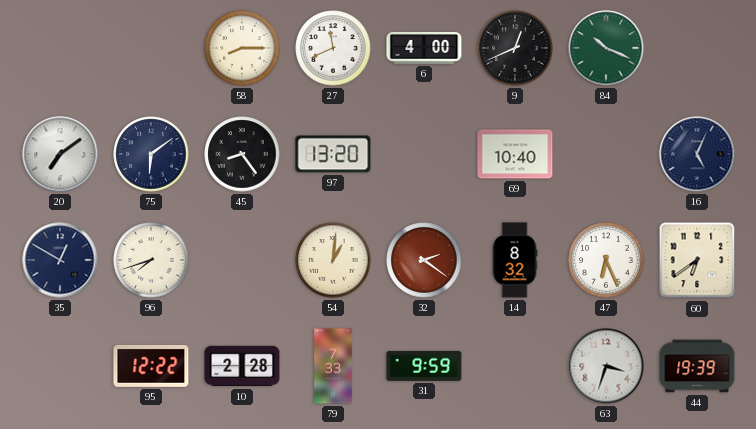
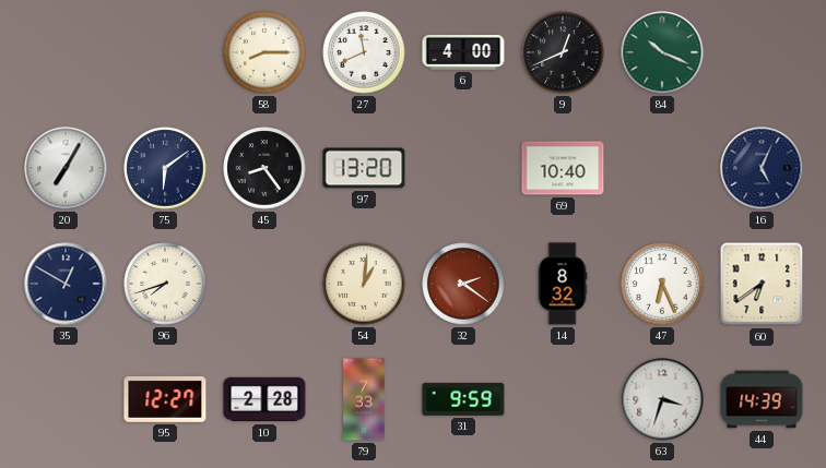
20: 7:09 -> 7:05 (66, 168)
95: 12:22 -> 12:27 (165, 399)
44: 19:39 -> 14:39 (762, 399)
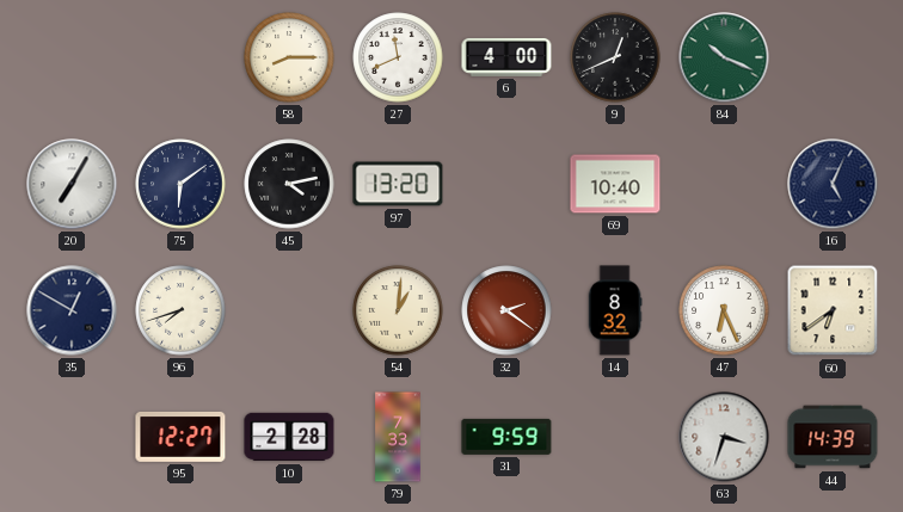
45: 8:24 -> 4:13 (289, 184)
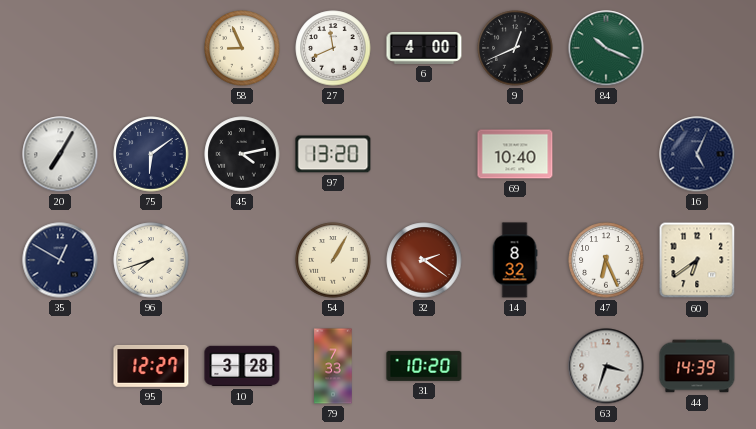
58: 8:15 -> 8:56 (242, 48)
54: 1:01 -> 1:05 (333, 260)
10: 2:28 -> 3:28 (242, 366)
31: 9:59 -> 10:20 (424, 366)
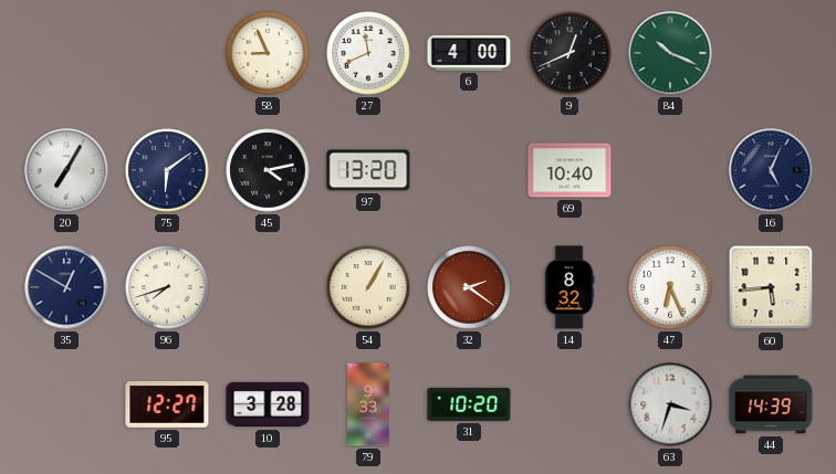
60: 6:39 -> 5:44 (771, 287)
79: 7:33 -> 9:33 (368, 404)
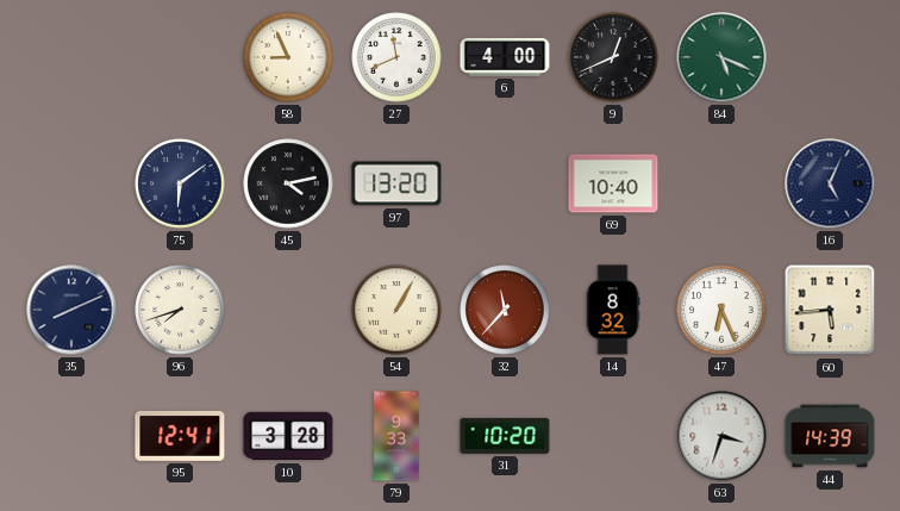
84: 10:19 -> 5:19 (721, 57)
20: 7:05 -> none (66, 170)
35: 12:50 -> 8:11 (71, 310)
32: 2:21 -> 11:37 (505, 310)
95: 12:27 -> 12:41 (180, 436)
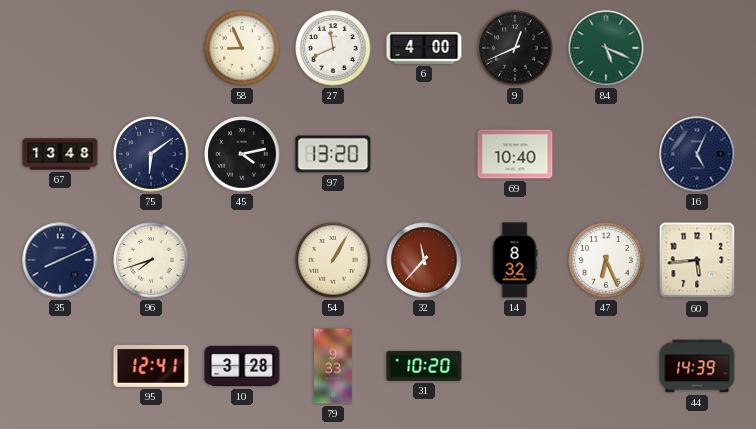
67: none -> 13:48 (60, 154)
63: 3:33 -> none (721, 436)
